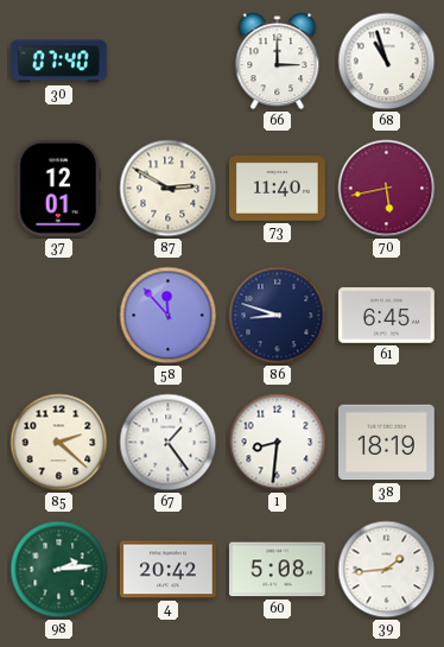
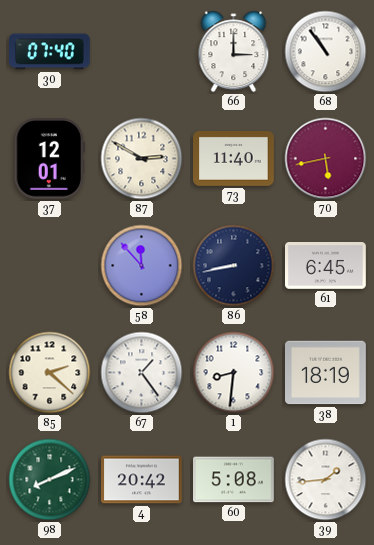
68: 10:57 -> 10:54 (326, 52)
86: 8:48 -> 8:43 (234, 266)
98: 2:14 -> 8:11 (50, 480)
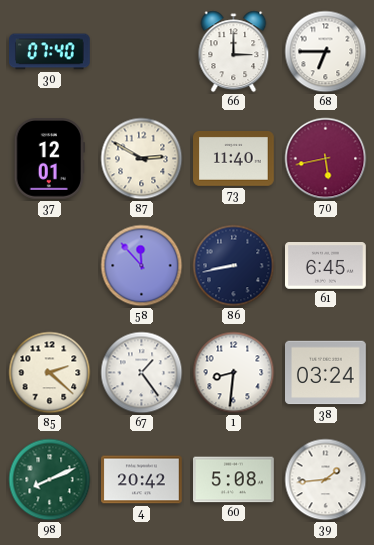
68: 10:54 -> 6:45 (326, 52)
38: 18:19 -> 03:24 (326, 373)
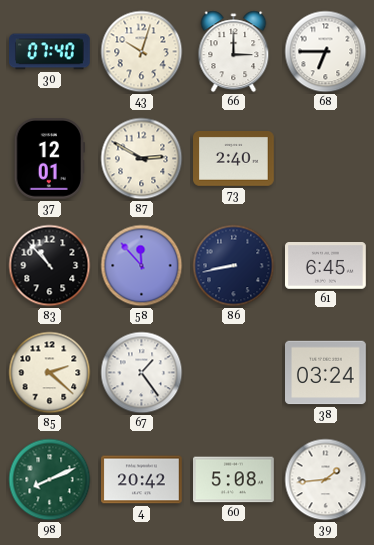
43: none -> 10:03 (142, 52)
73: 11:40 -> 2:40 (234, 159)
70: 5:43 -> none (326, 159)
83: none -> 10:53 (50, 266)
1: 8:31 -> none (234, 373)
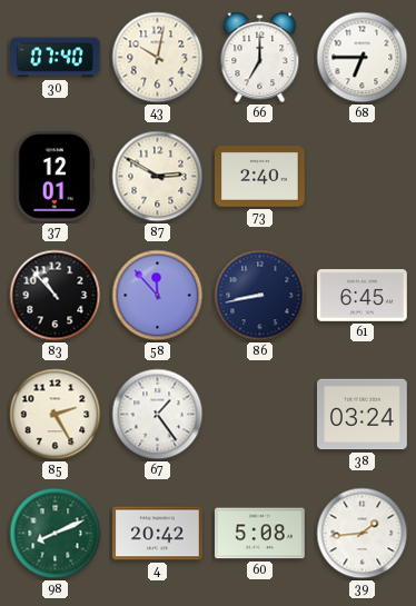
43: 10:03 -> 10:02 (158, 58)
66: 3:00 -> 7:00 (260, 58)
85: 2:22 -> 2:25 (56, 415)
